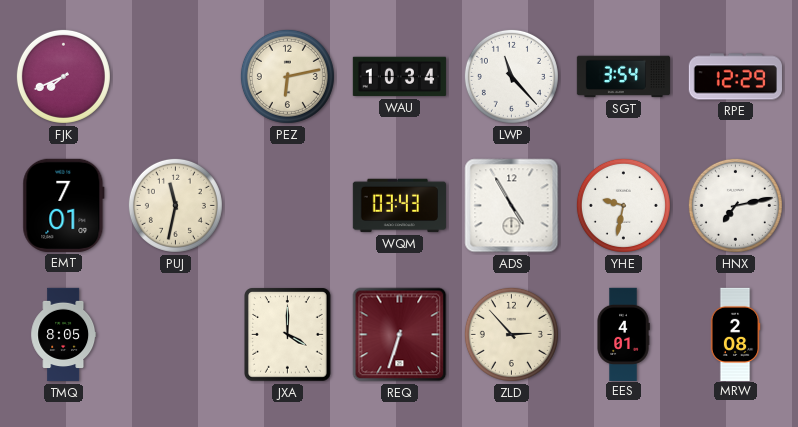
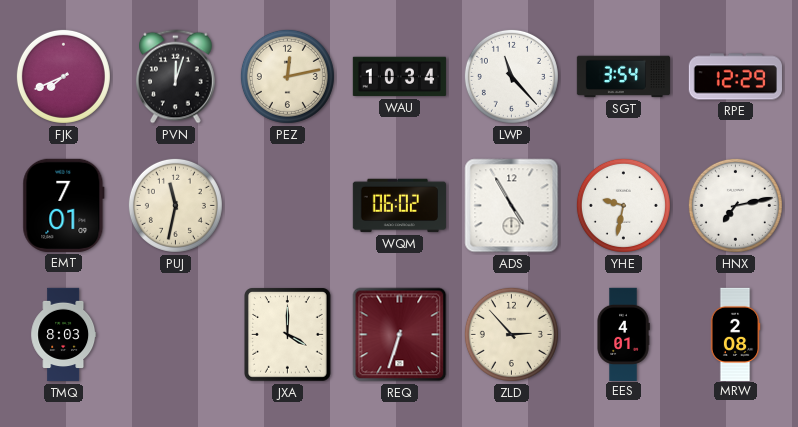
PVN: none -> 12:03 (176, 77)
PEZ: 6:13 -> 12:13 (287, 76)
WQM: 03:43 -> 06:02 (399, 206)
TMQ: 8:05 -> 8:03 (64, 335)
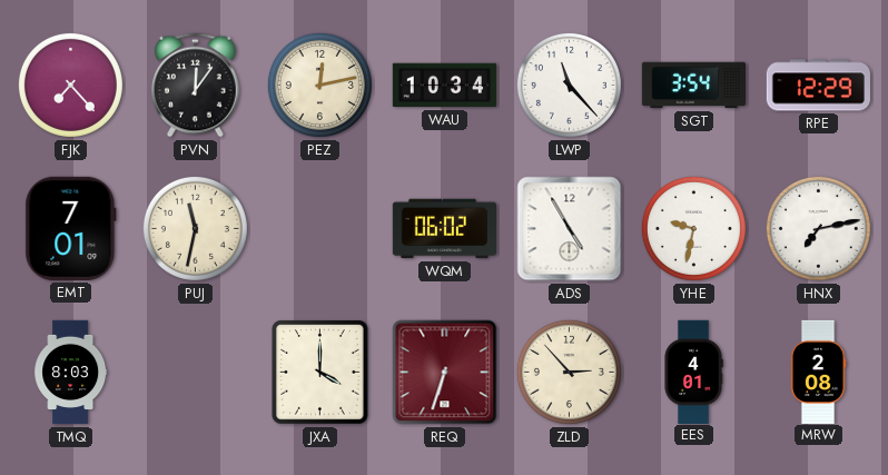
FJK: 7:41 -> 7:23 (70, 85)
PVN: 12:03 -> 12:06 (196, 86)
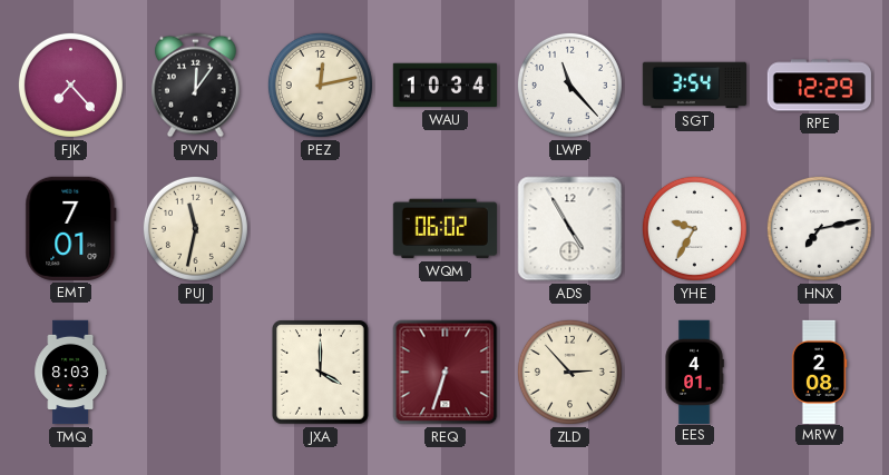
YHE: 9:32 -> 9:35 (694, 228)
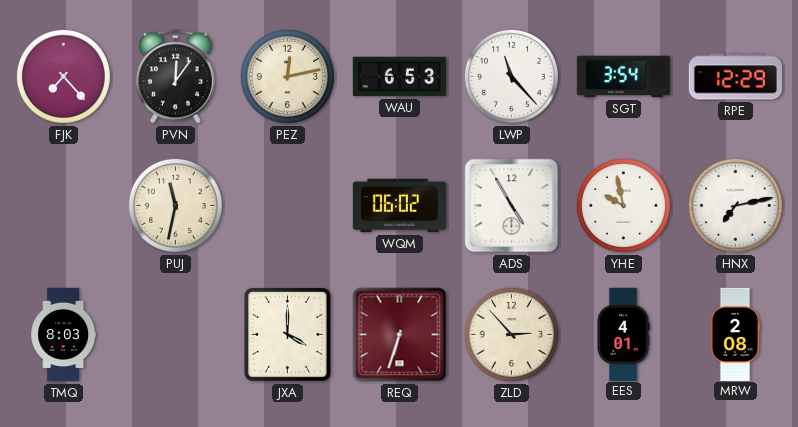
WAU: 10:34 -> 6:53 (399, 77)
EMT: 7:01 -> none (71, 228)
YHE: 9:35 -> 9:58 (623, 205)
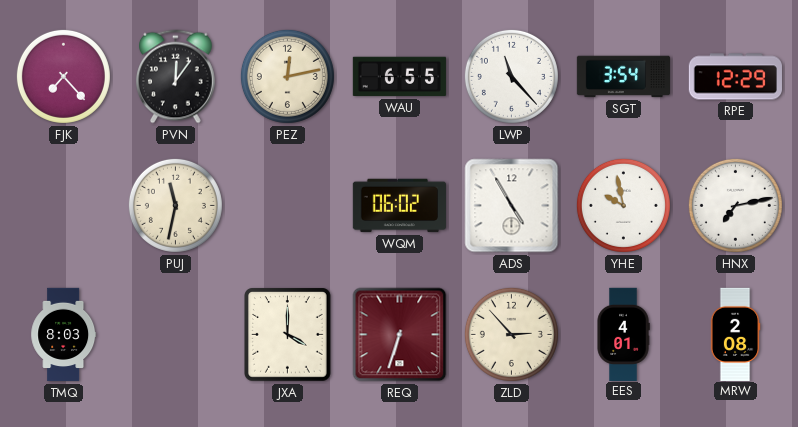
WAU: 6:53 -> 6:55 (399, 77)
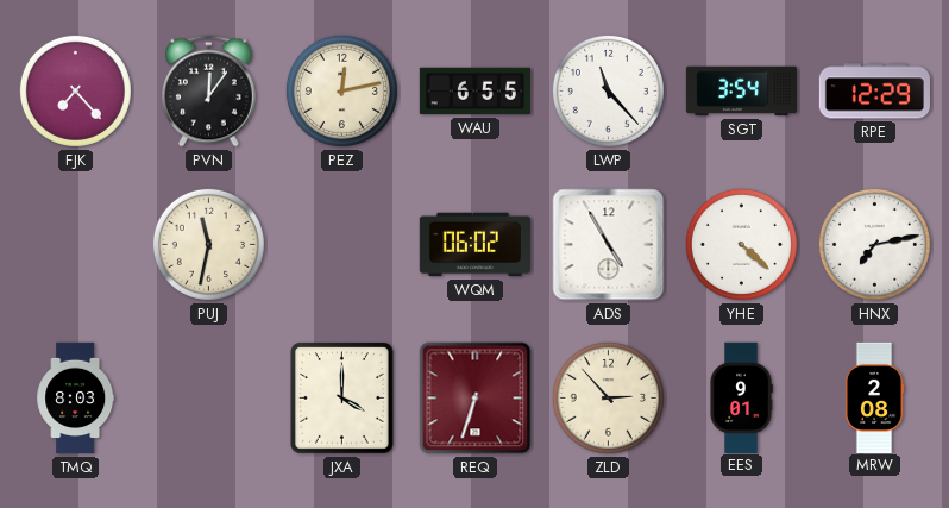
YHE: 9:58 -> 4:22 (741, 244)
EES: 4:01 -> 9:01 (741, 397)
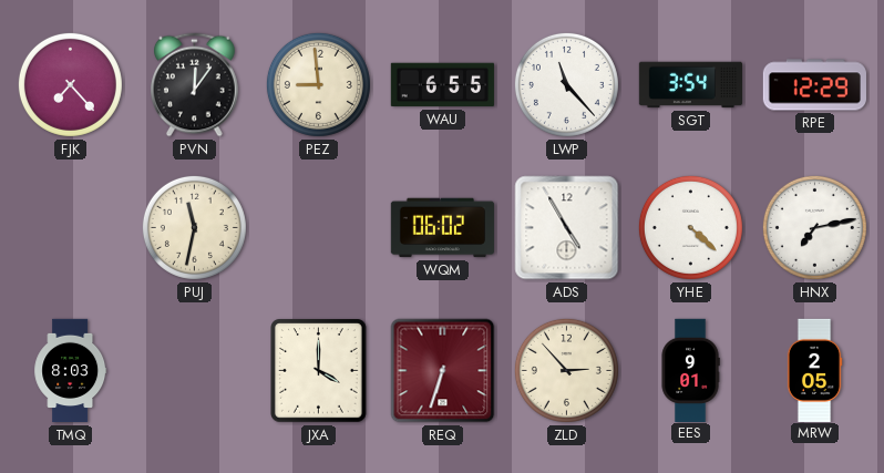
PEZ: 12:13 -> 8:59 (318, 84)
MRW: 2:08 -> 2:05 (814, 370)
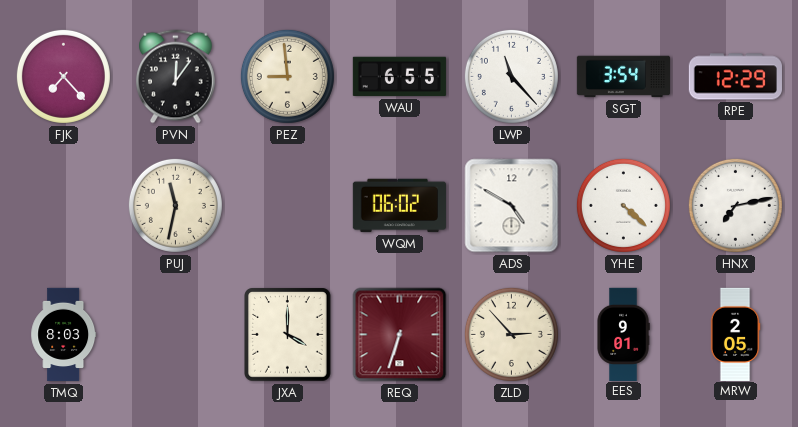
ADS: 4:55 -> 4:50 (512, 206)
